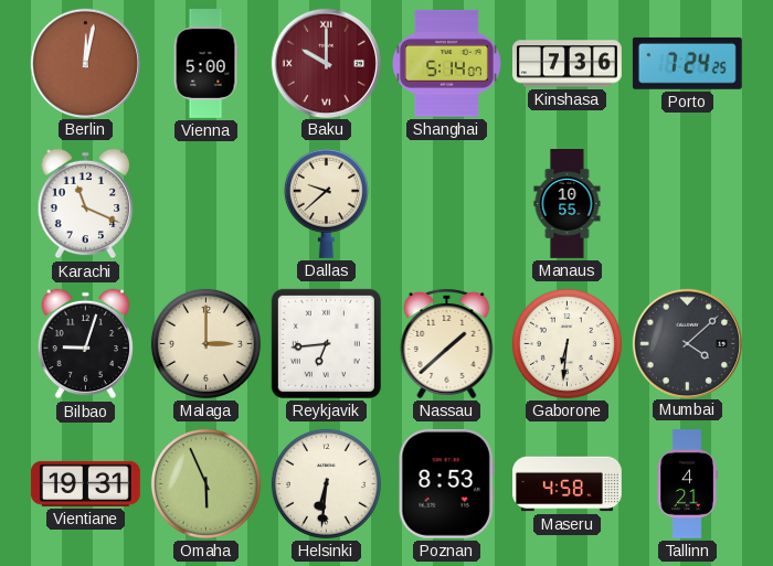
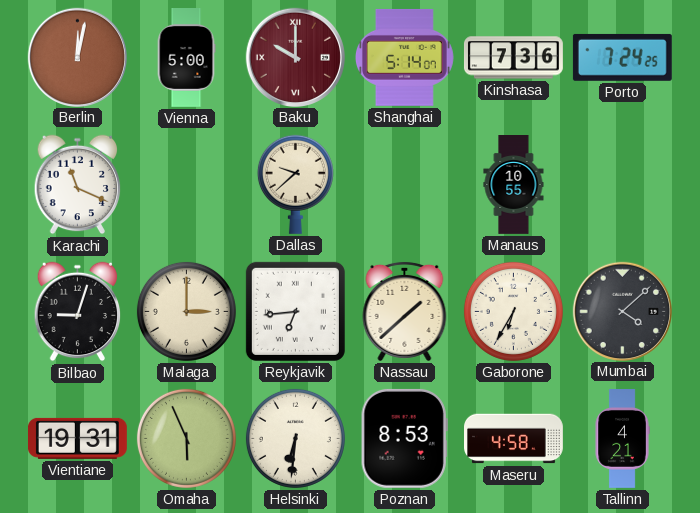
Gaborone: 6:31 -> 6:35 (513, 311)
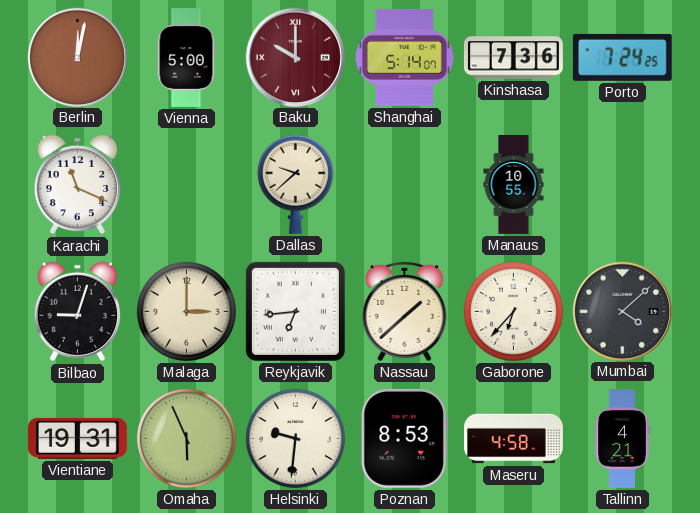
Gaborone: 6:35 -> 6:37 (513, 311)
Helsinki: 6:31 -> 9:31 (295, 438)
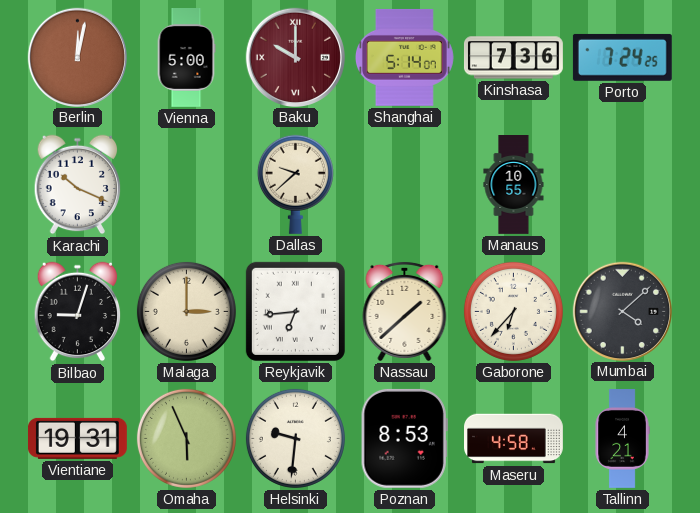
Karachi: 11:19 -> 10:19 (78, 185)
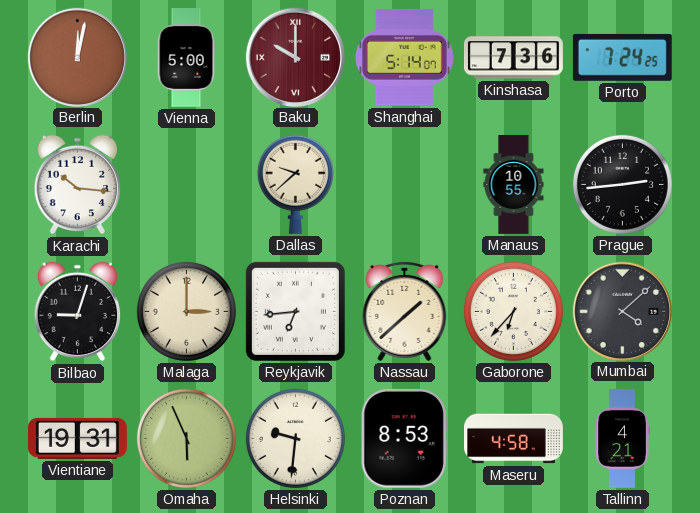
Karachi: 10:19 -> 10:16 (78, 185)
Prague: none -> 2:44 (622, 184)
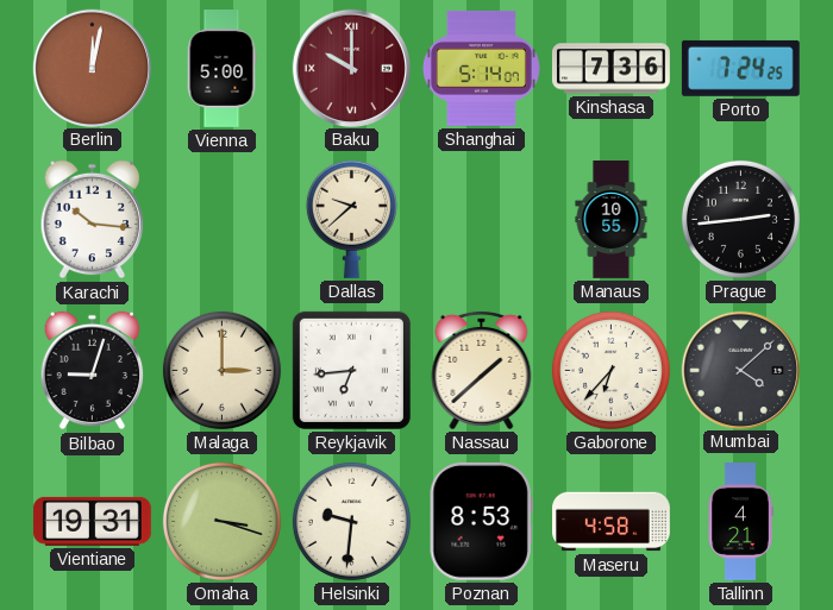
Omaha: 5:56 -> 3:18 (221, 521)
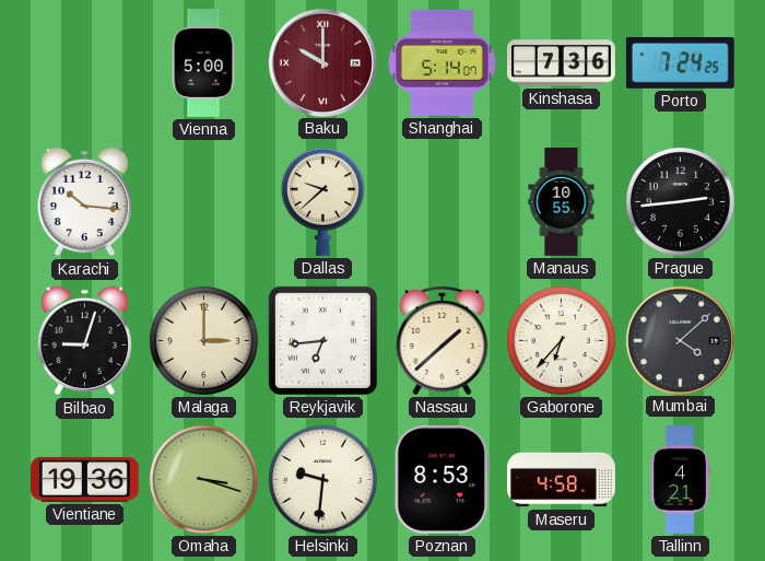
Berlin: 12:02 -> none (92, 68)
Vientiane: 19:31 -> 19:36 (84, 479)
